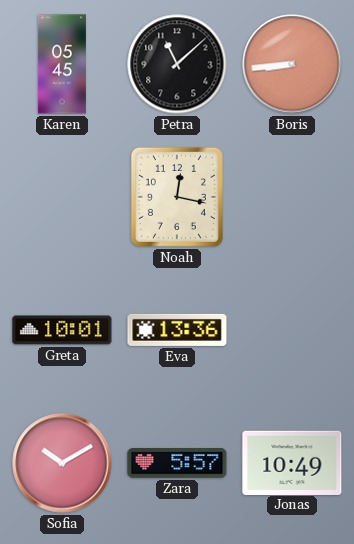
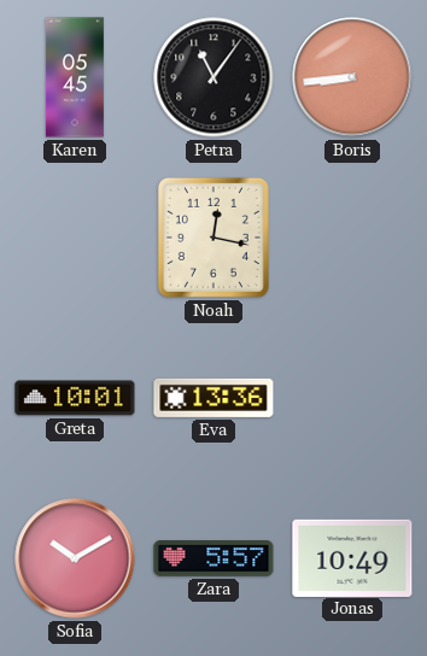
Petra: 11:08 -> 11:06 (213, 77)
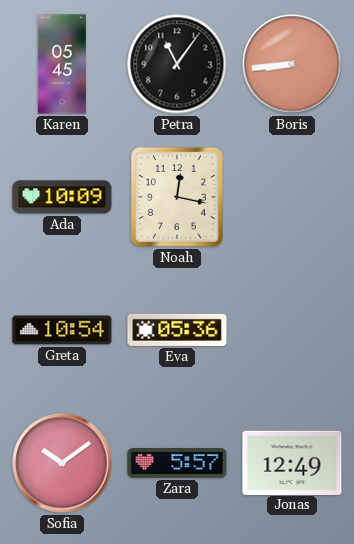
Ada: none -> 10:09 (62, 197)
Greta: 10:01 -> 10:54 (62, 330)
Eva: 13:36 -> 05:36 (177, 330)
Sofia: 10:10 -> 10:09 (62, 463)
Jonas: 10:49 -> 12:49 (292, 462)
